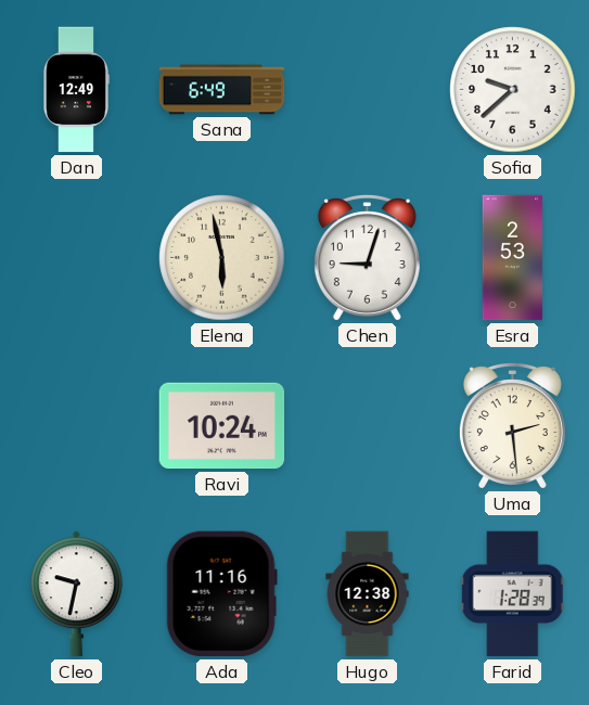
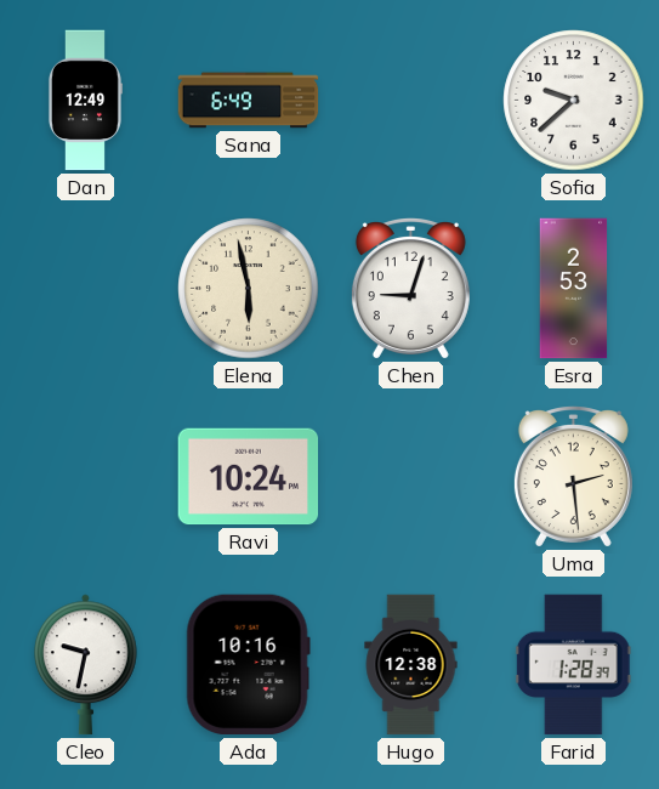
Ada: 11:16 -> 10:16 (248, 665)
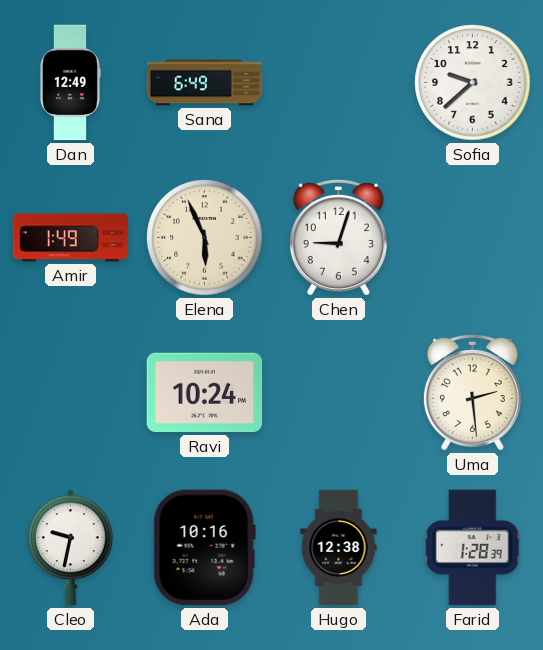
Amir: none -> 1:49 (71, 238)
Elena: 5:58 -> 5:56 (205, 238)
Esra: 2:53 -> none (574, 289)
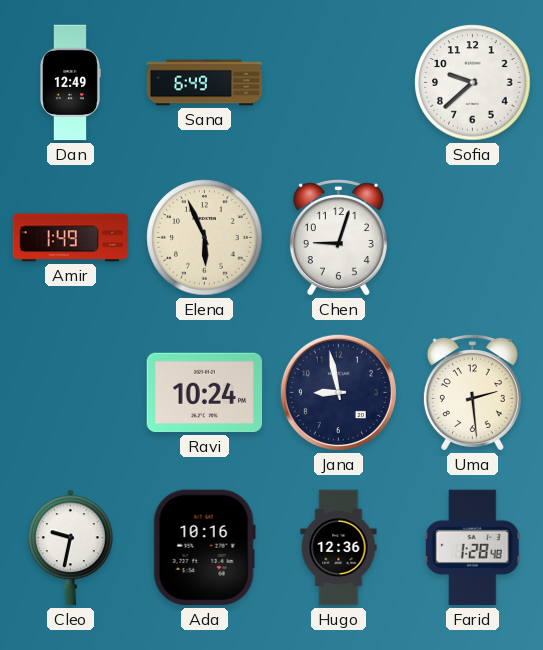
Jana: none -> 8:58 (338, 392)
Hugo: 12:38 -> 12:36 (339, 548)
Farid: 1:28:39 -> 1:28:48 (472, 548)
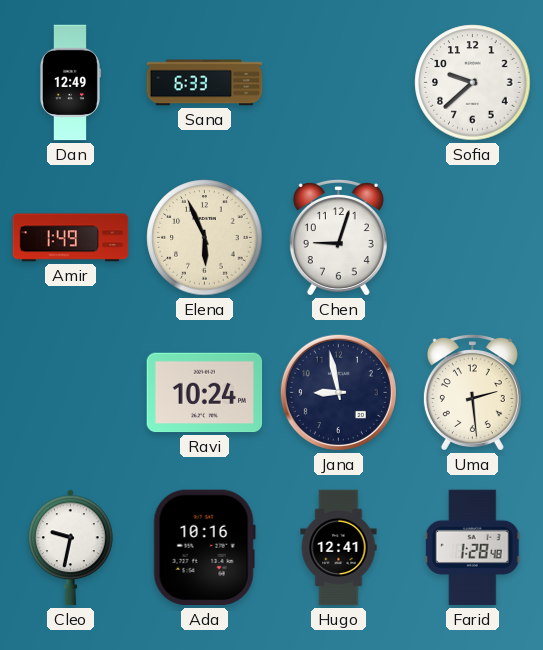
Sana: 6:49 -> 6:33 (205, 83)
Hugo: 12:36 -> 12:41 (339, 548)
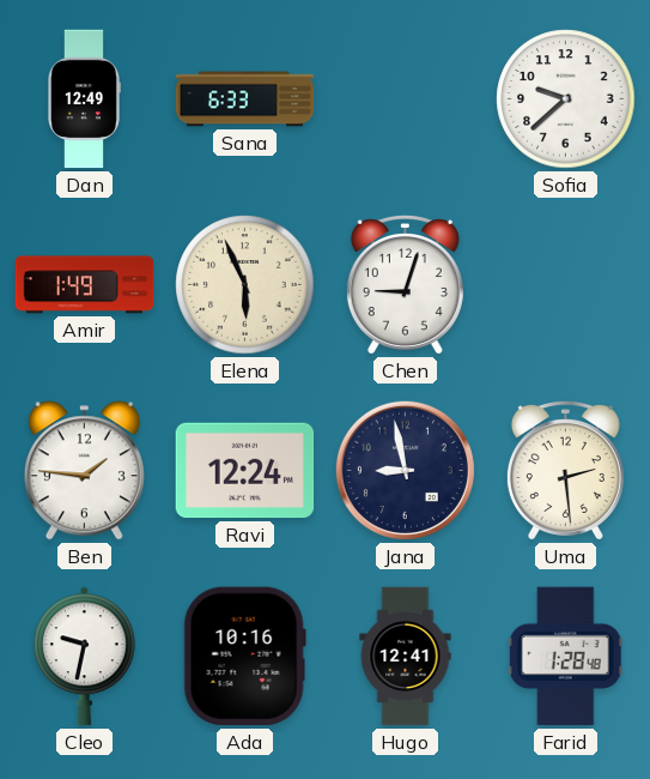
Ben: none -> 1:46 (84, 471)
Ravi: 10:24 -> 12:24 (245, 471)
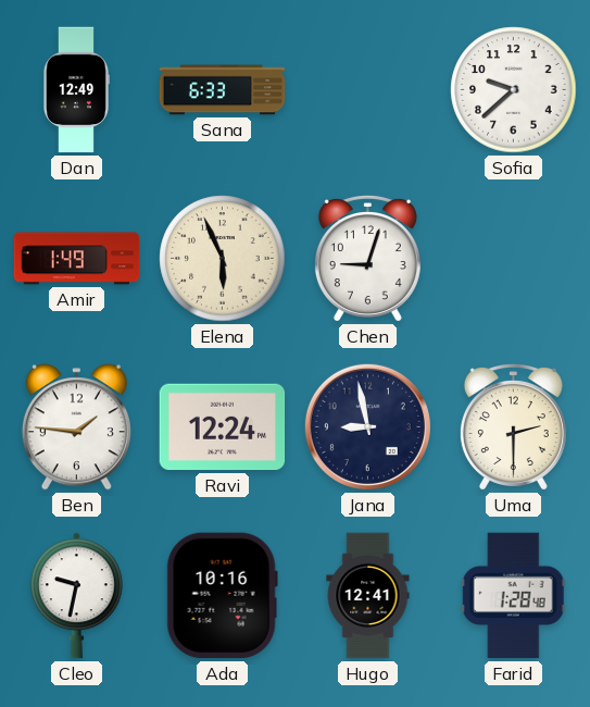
Uma: 2:29 -> 2:30 (513, 427)
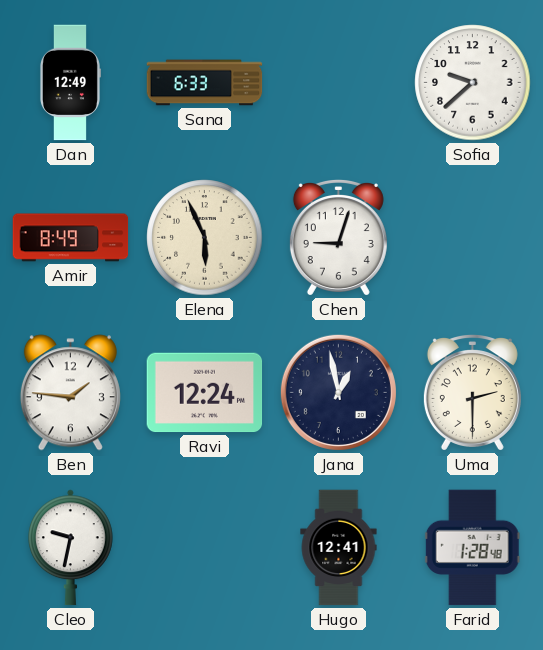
Amir: 1:49 -> 8:49 (71, 238)
Jana: 8:58 -> 12:58 (338, 392)
Ada: 10:16 -> none (222, 596)
